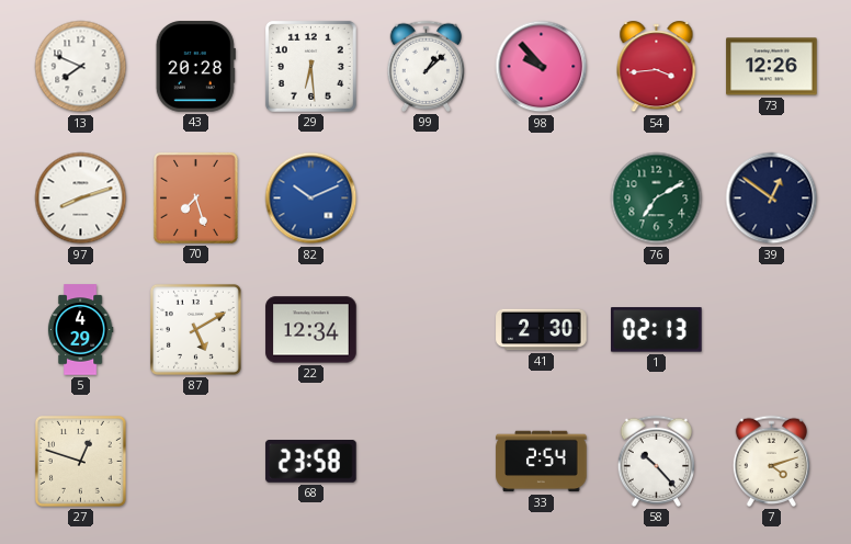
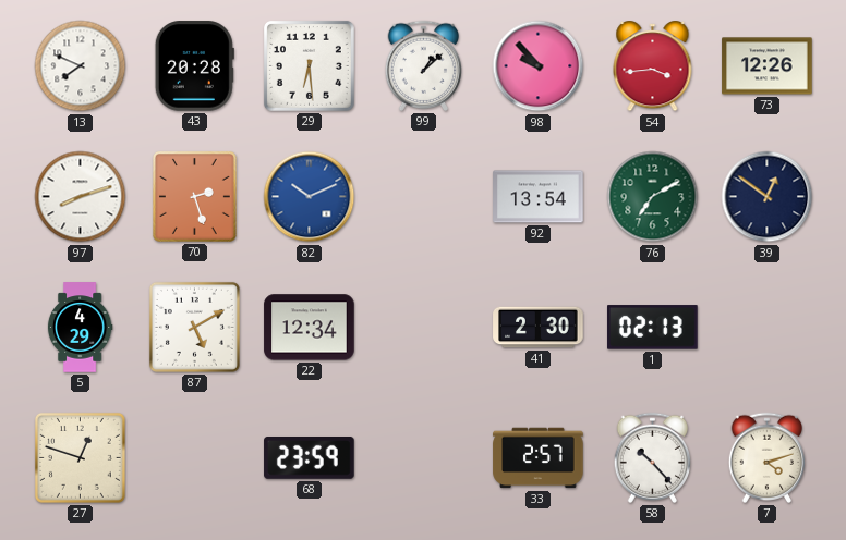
70: 7:27 -> 2:27 (194, 196)
92: none -> 13:54 (539, 197)
68: 23:58 -> 23:59 (310, 458)
33: 2:54 -> 2:57 (539, 458)
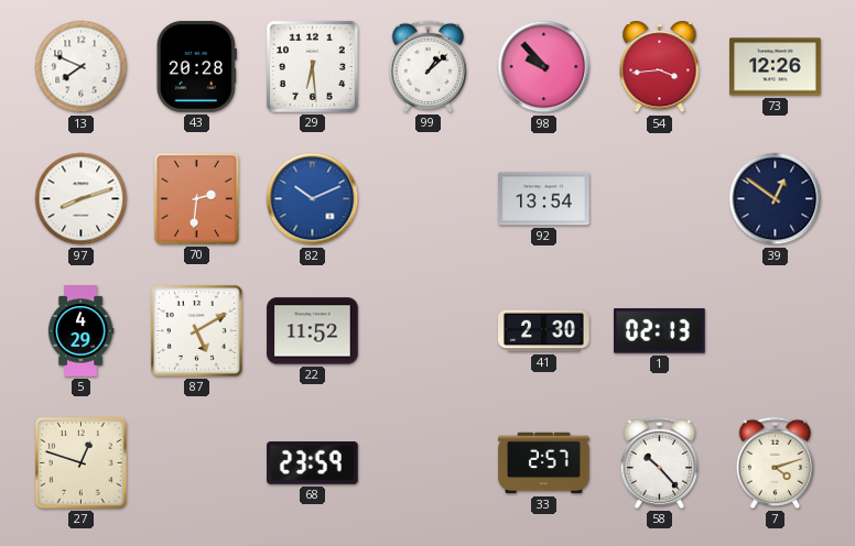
70: 2:27 -> 2:31 (196, 198)
76: 7:10 -> none (653, 197)
22: 12:34 -> 11:52 (313, 331)
